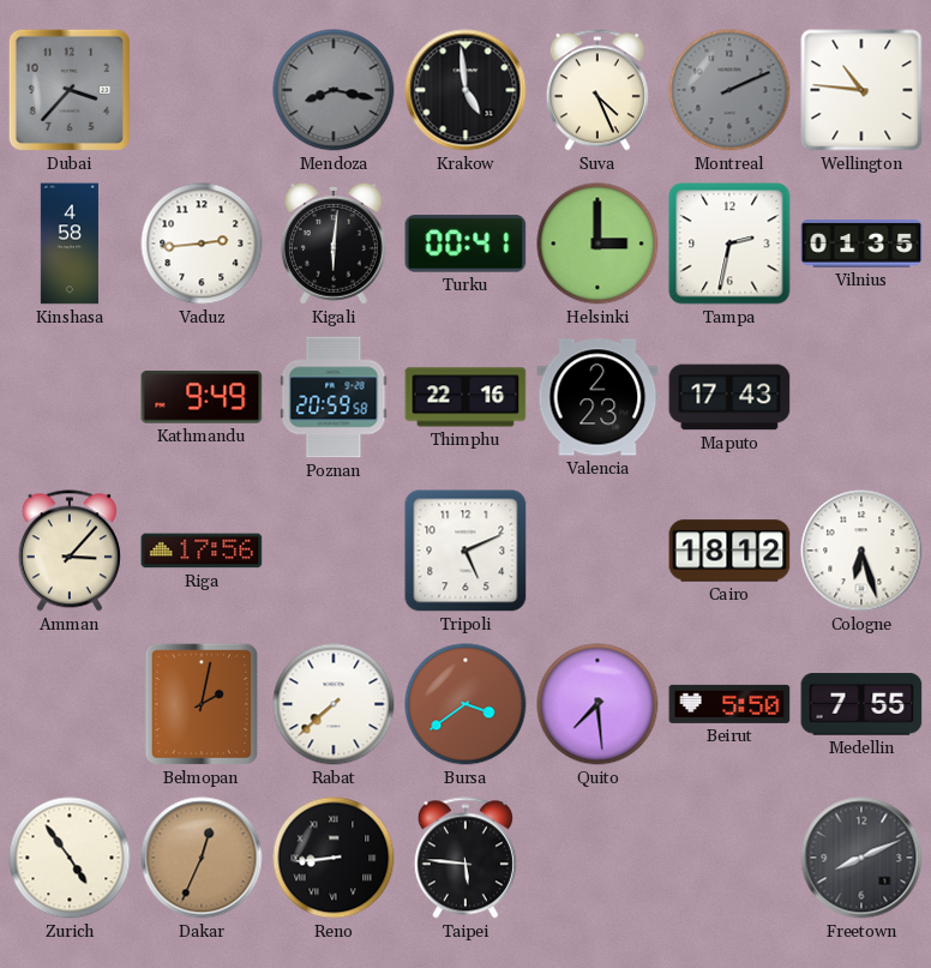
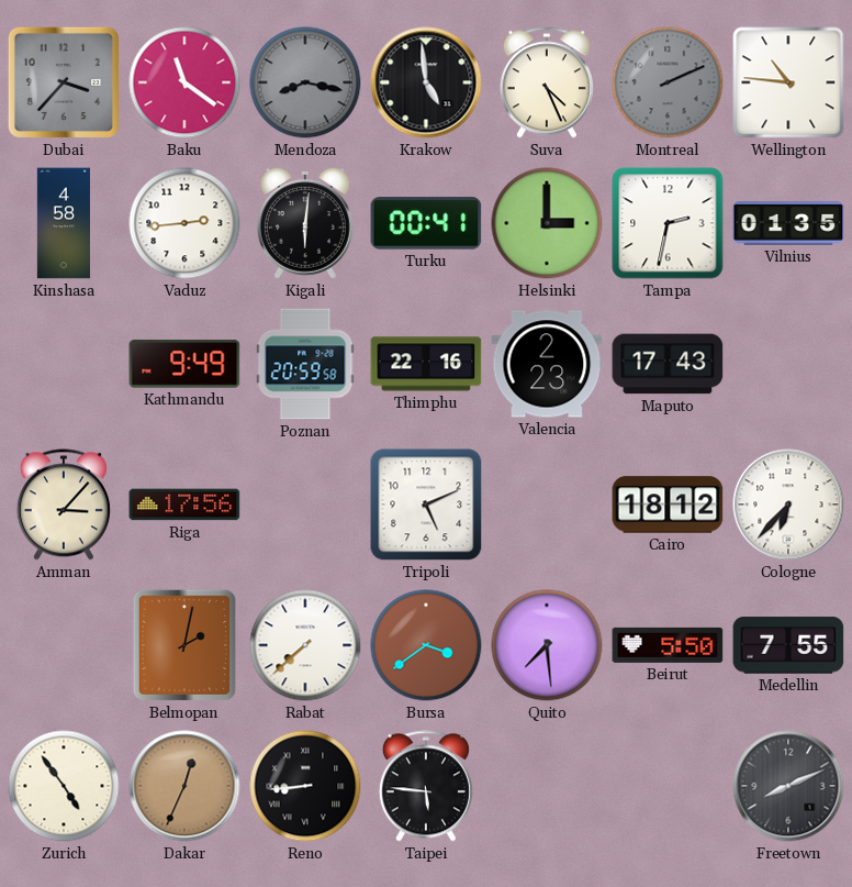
Baku: none -> 11:21 (184, 82)
Cologne: 6:27 -> 6:37 (788, 505)
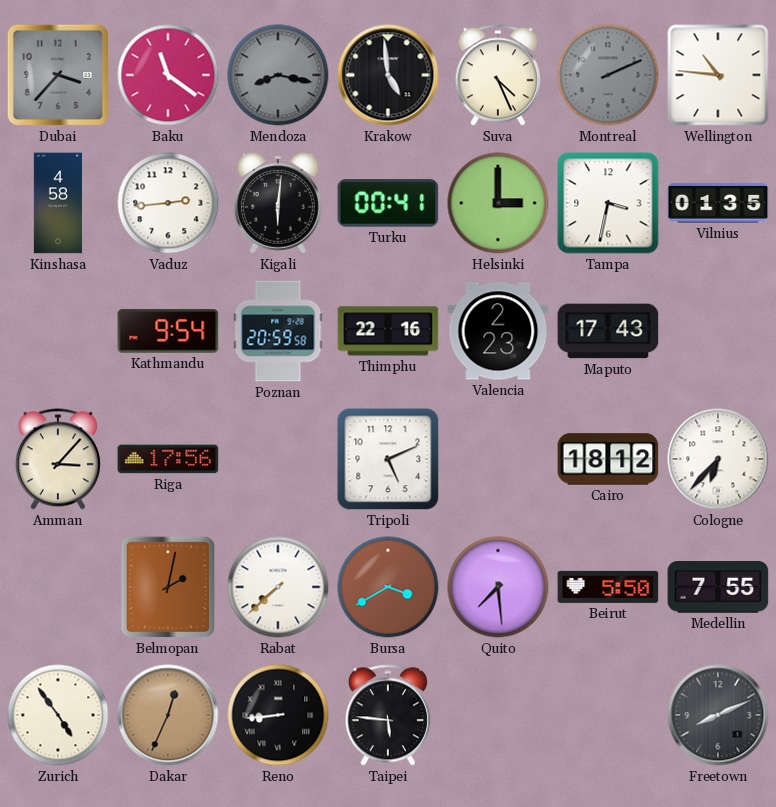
Tampa: 2:32 -> 3:32 (608, 203)
Kathmandu: 9:49 -> 9:54 (168, 331)
Bursa: 3:39 -> 3:40 (388, 587)
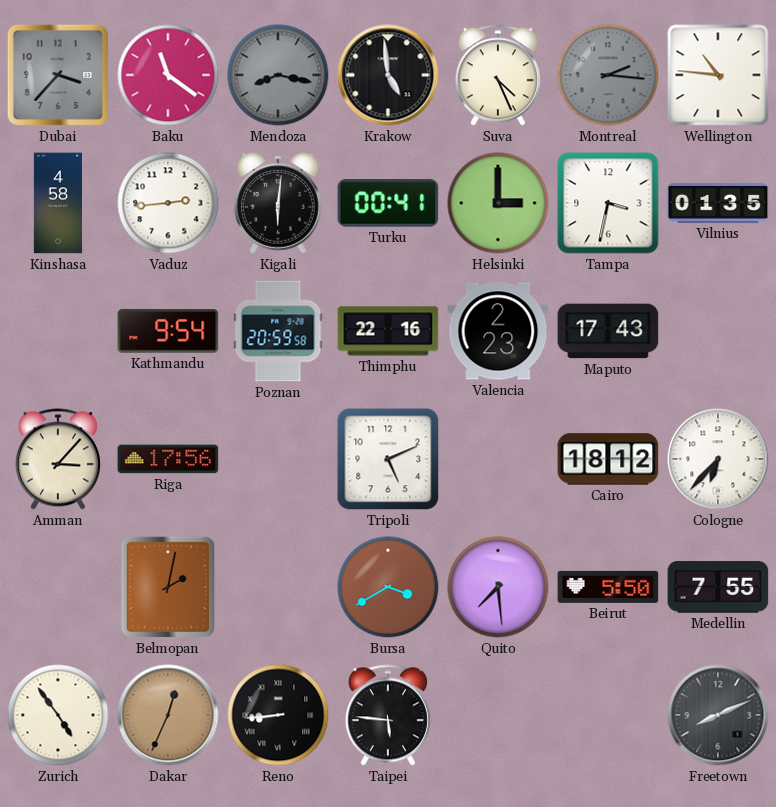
Montreal: 2:11 -> 2:16 (608, 75)
Rabat: 7:38 -> none (278, 587)
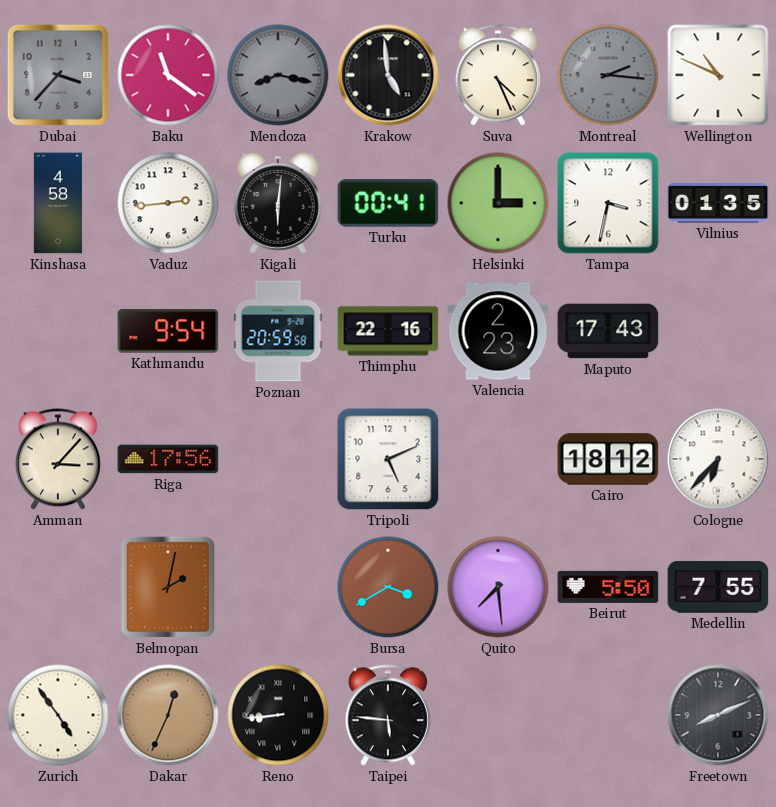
Wellington: 10:46 -> 10:49 (718, 75)
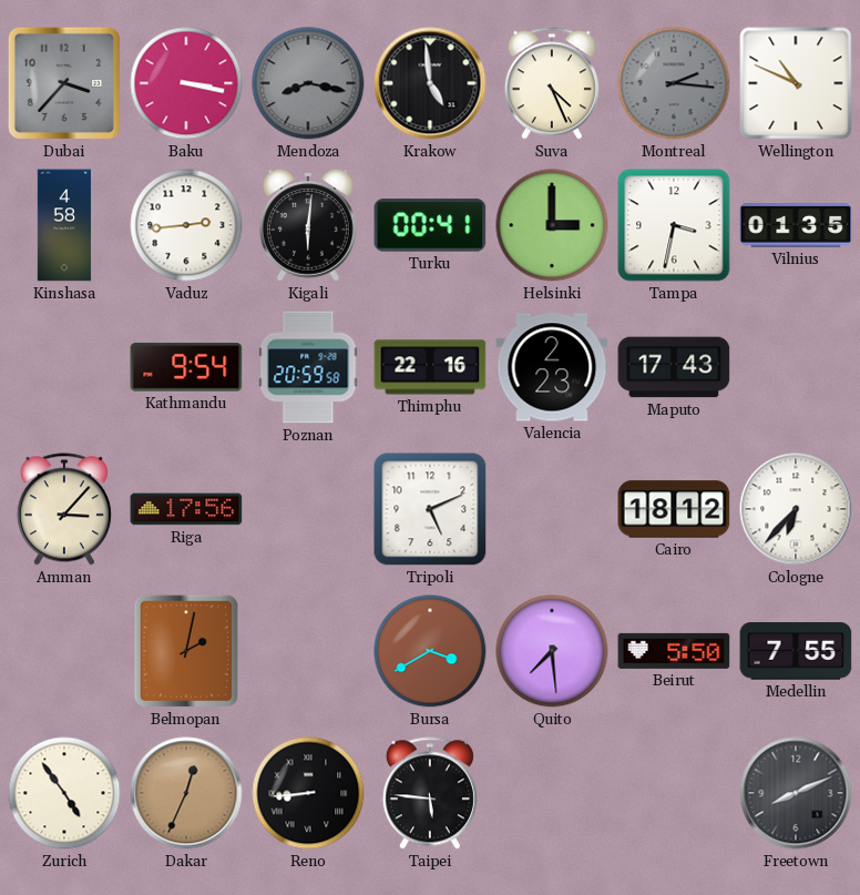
Baku: 11:21 -> 3:17 (186, 83)
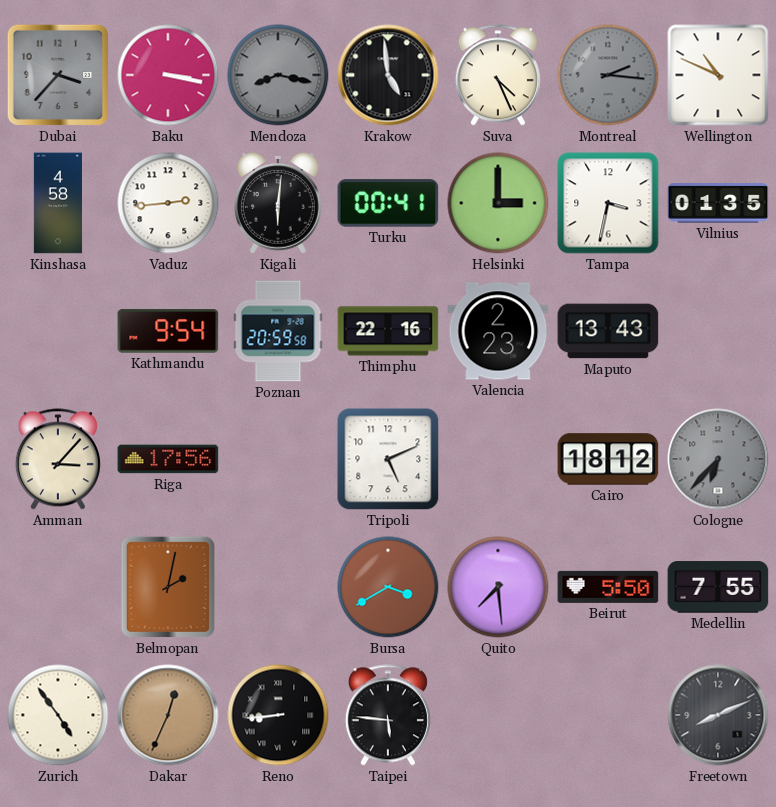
Maputo: 17:43 -> 13:43 (608, 331)
Cologne dial: white -> grey (718, 459)
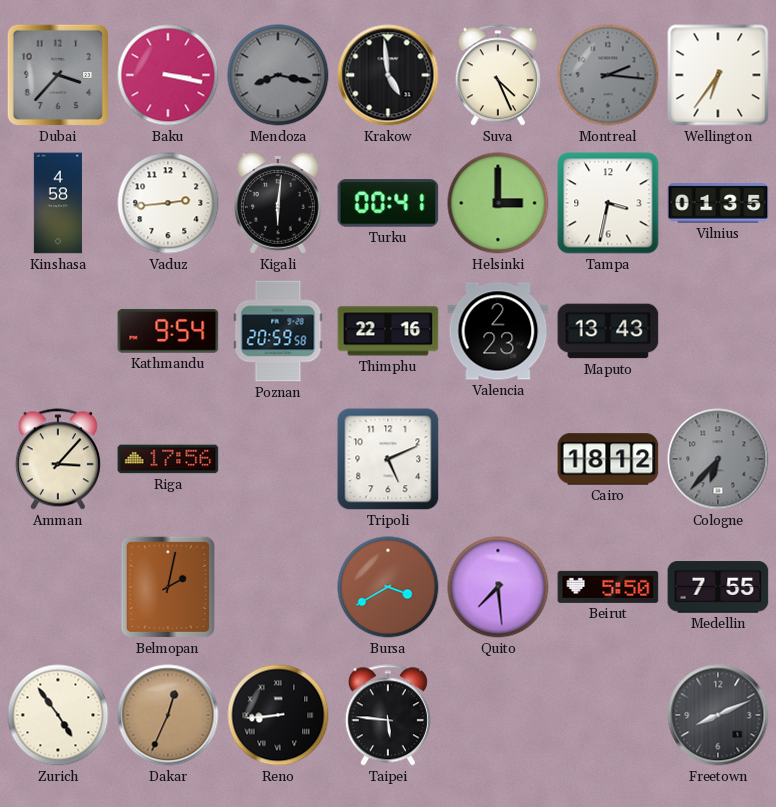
Wellington: 10:49 -> 6:36 (718, 75)
